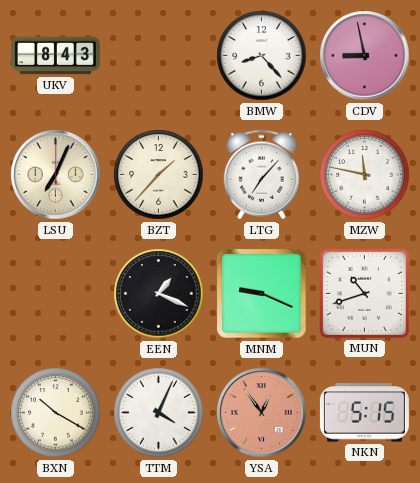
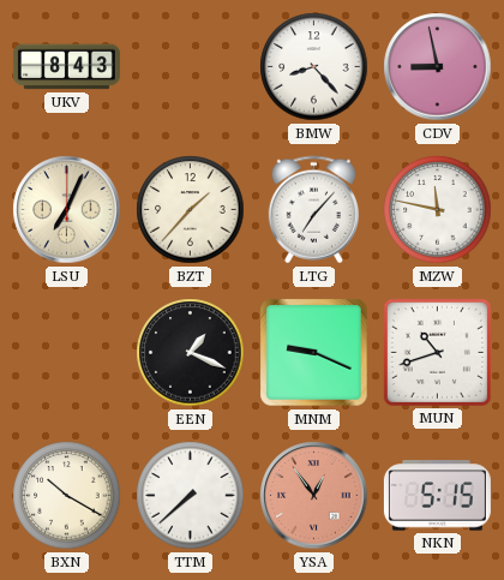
TTM: 4:04 -> 7:38 (191, 496)
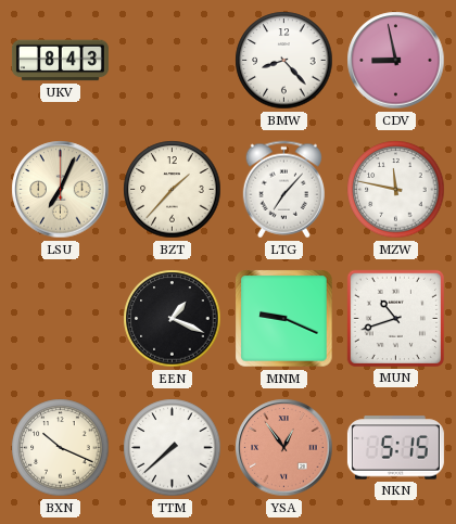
BXN: 10:20 -> 10:19 (61, 448)
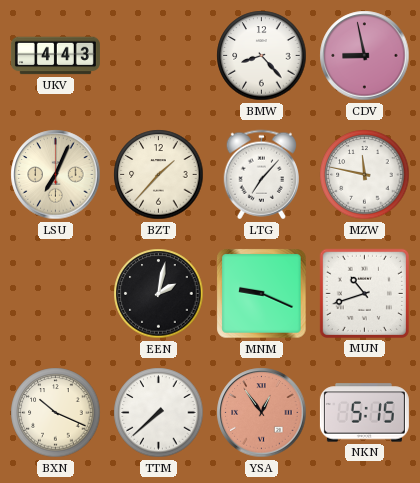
UKV: 8:43 -> 4:43 (55, 56)
EEN: 1:19 -> 2:02 (159, 294)
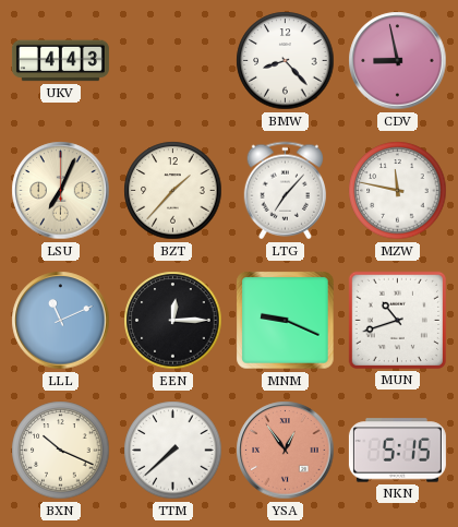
LLL: none -> 11:11 (61, 321)
EEN: 2:02 -> 12:15 (173, 321)
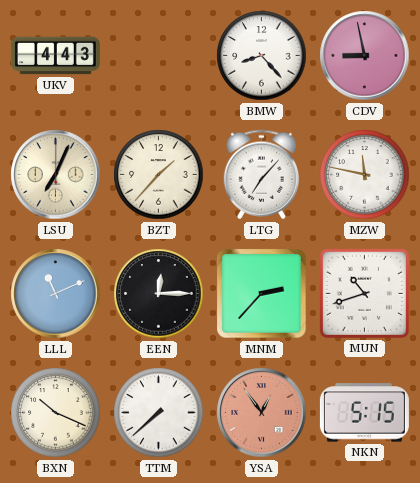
MNM: 9:19 -> 2:37 (262, 294)
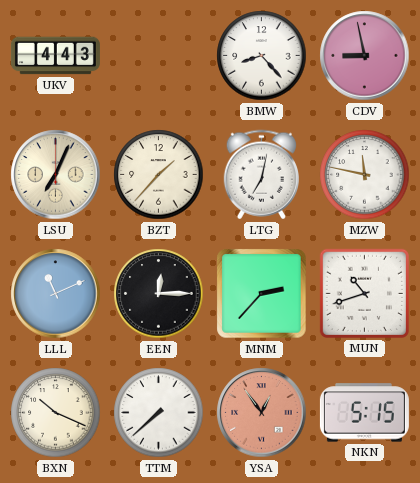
LTG: 7:07 -> 7:02 (261, 175)
